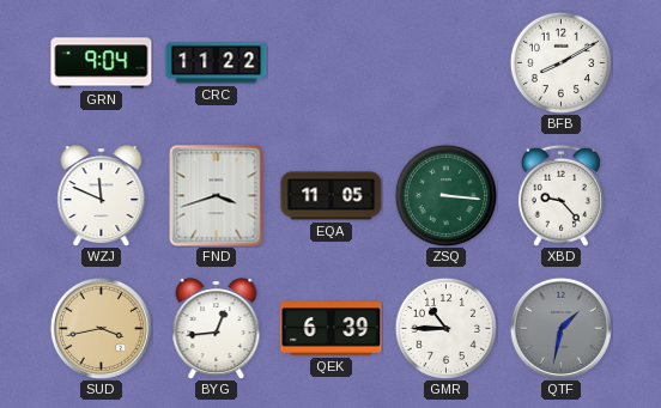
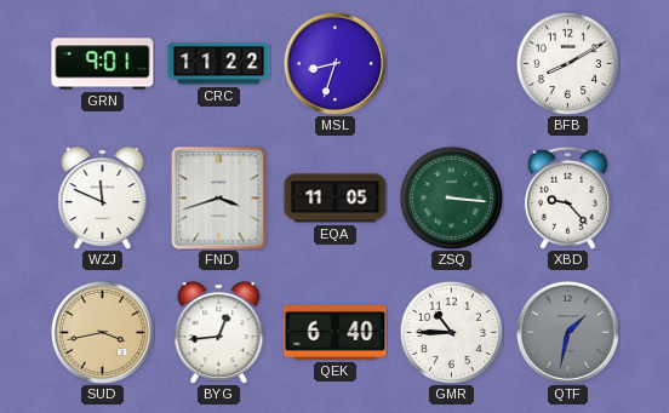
GRN: 9:04 -> 9:01 (103, 64)
MSL: none -> 8:33 (334, 63)
QEK: 6:39 -> 6:40 (336, 333)
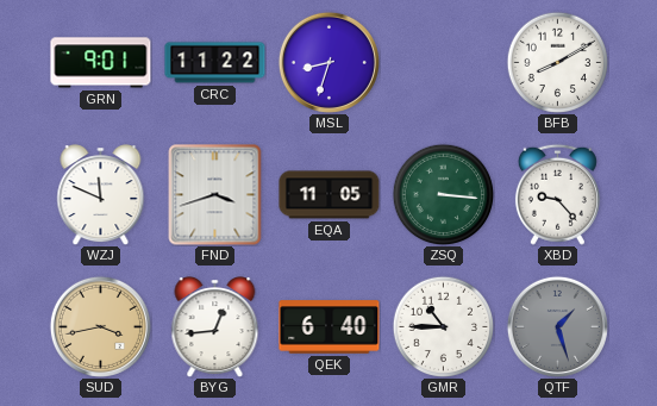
QTF: 1:32 -> 1:27 (557, 326)
